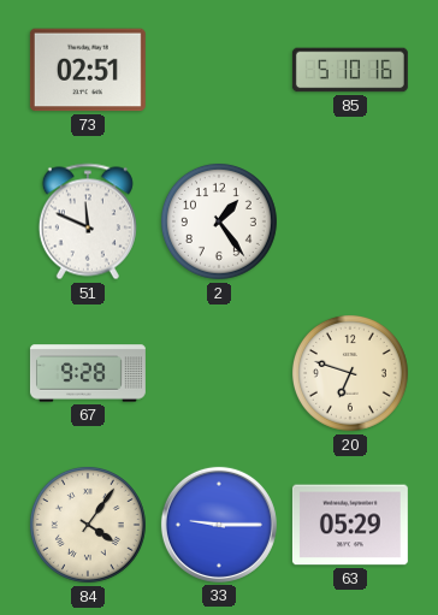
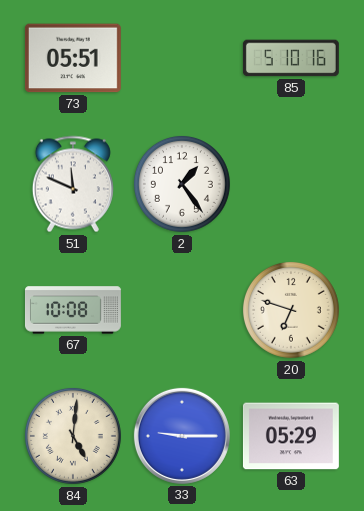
73: 02:51 -> 05:51 (73, 58)
67: 9:28 -> 10:08 (73, 310)
84: 4:06 -> 5:01 (73, 436)
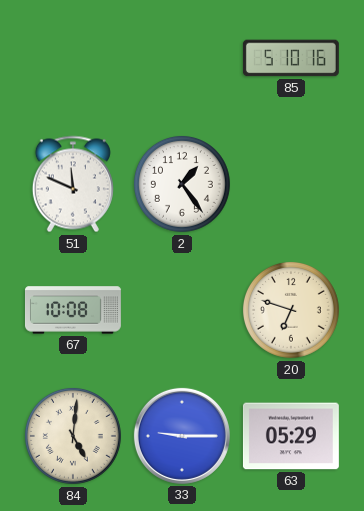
73: 05:51 -> none (73, 58)
